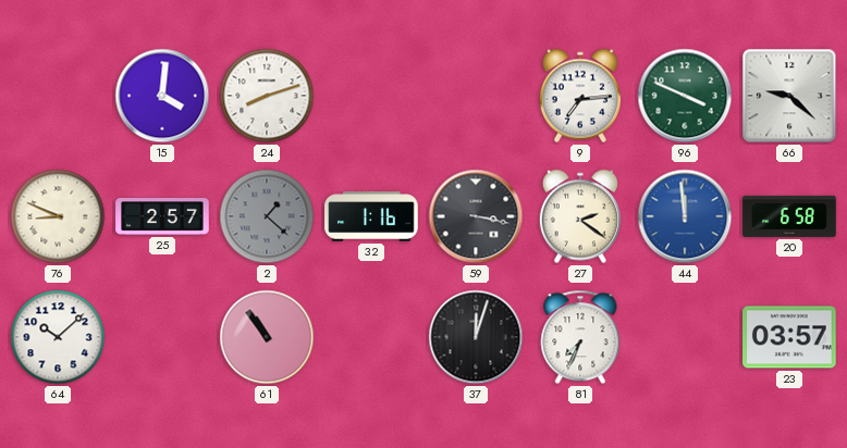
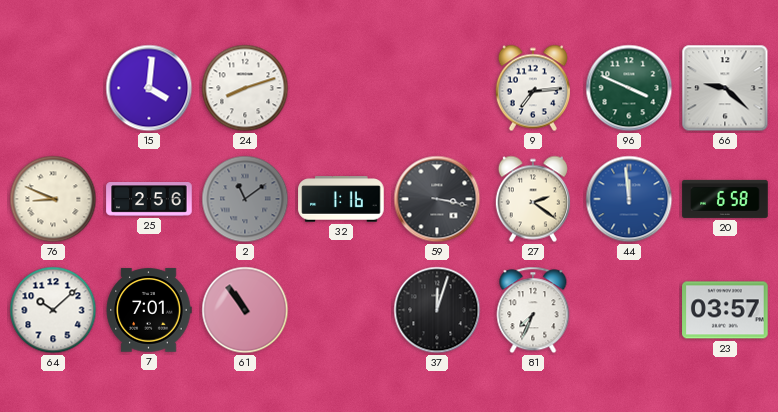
25: 2:57 -> 2:56 (149, 200)
2: 1:22 -> 11:09 (245, 199)
7: none -> 7:01 (149, 310)
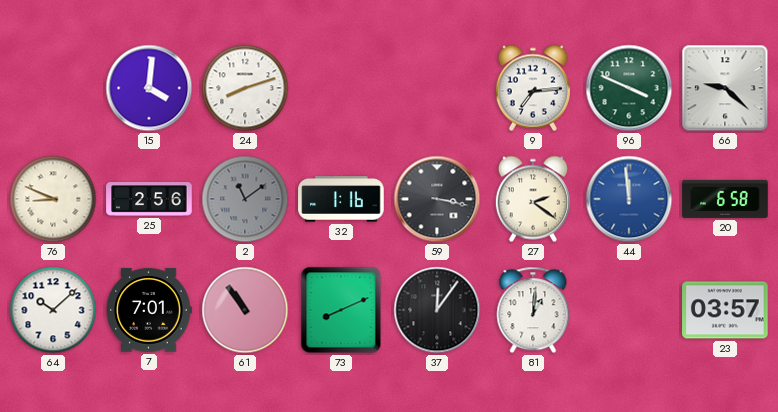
73: none -> 8:11 (341, 310)
37: 12:03 -> 12:06 (437, 310)
81: 7:34 -> 1:01 (533, 310)
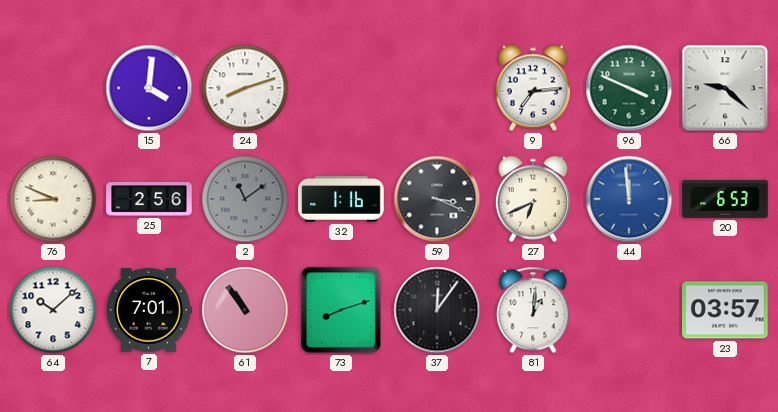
59: 3:17 -> 3:19 (437, 199)
27: 2:21 -> 6:41 (533, 199)
20: 6:58 -> 6:53 (725, 199)
73: 8:11 -> 8:12 (341, 310)
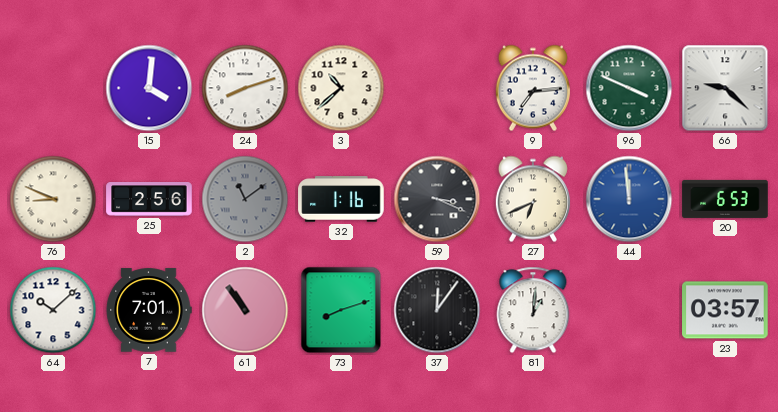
3: none -> 10:38 (341, 88)
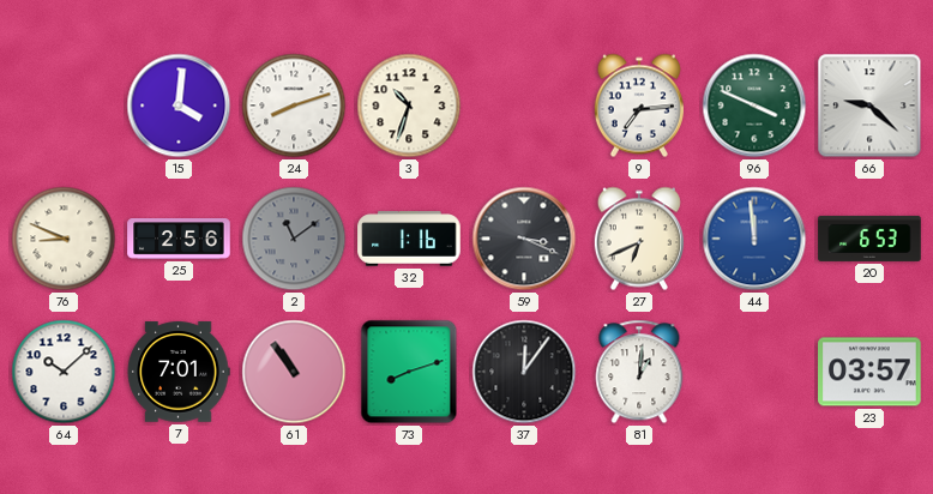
3: 10:38 -> 10:33 (409, 106)
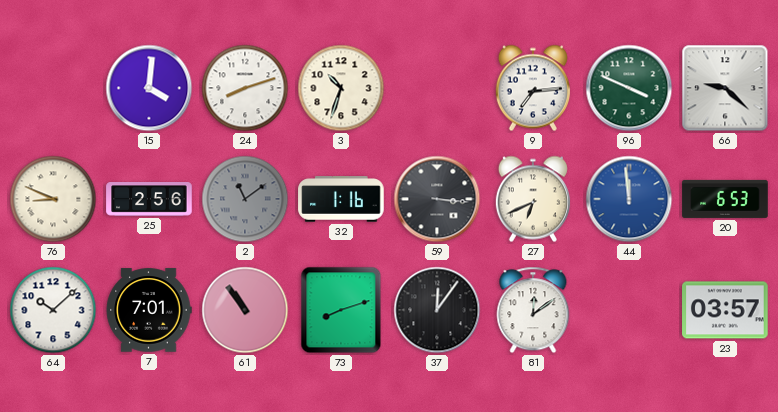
59: 3:19 -> 3:16 (437, 199)
81: 1:01 -> 12:09 (533, 310)
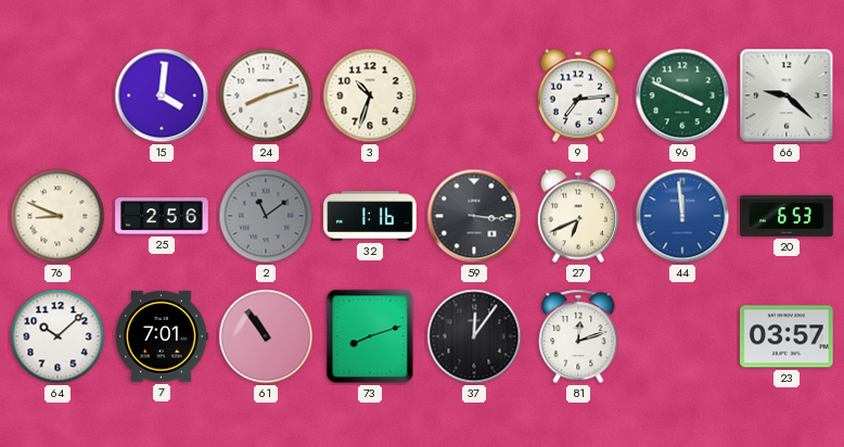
81: 12:09 -> 12:12 (578, 336)
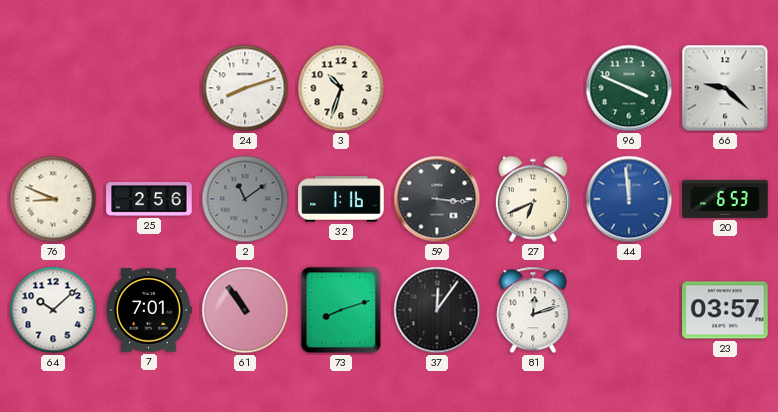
15: 4:01 -> none (162, 95)
9: 7:14 -> none (578, 95)
